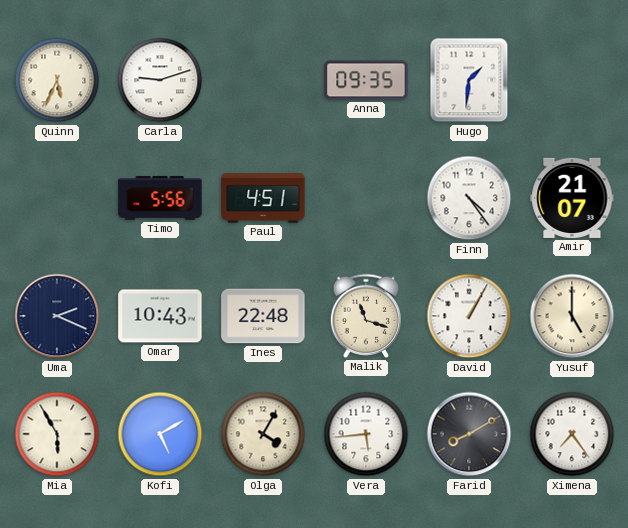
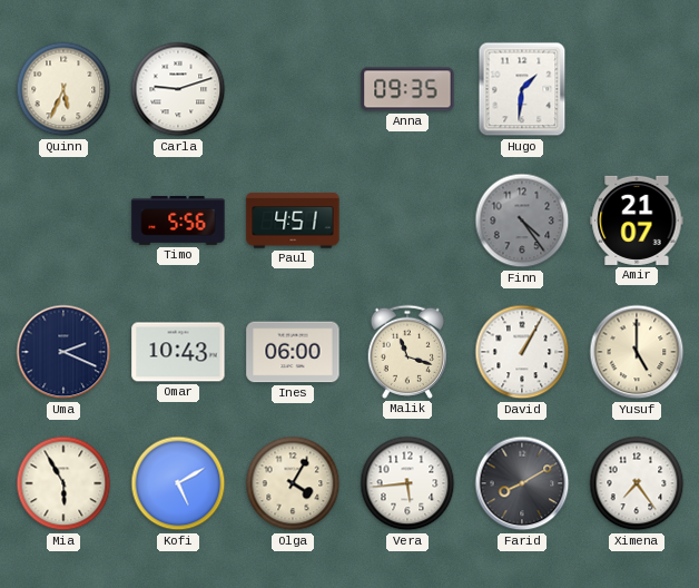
Finn dial: white -> grey (522, 220)
Ines: 22:48 -> 06:00 (293, 352)
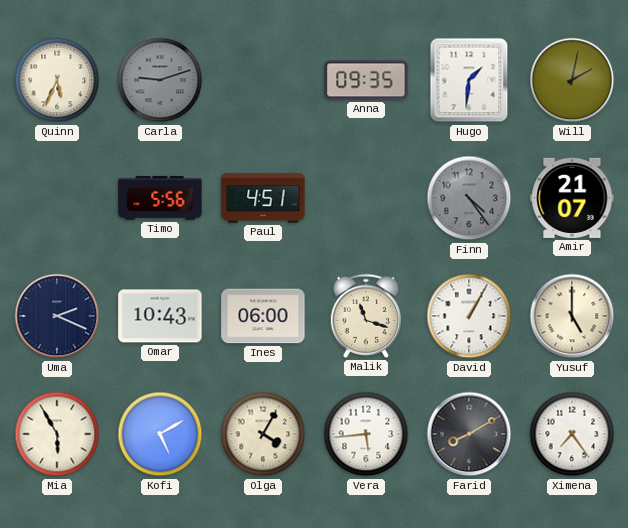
Carla dial: white -> grey (160, 80)
Will: none -> 2:02 (572, 80)
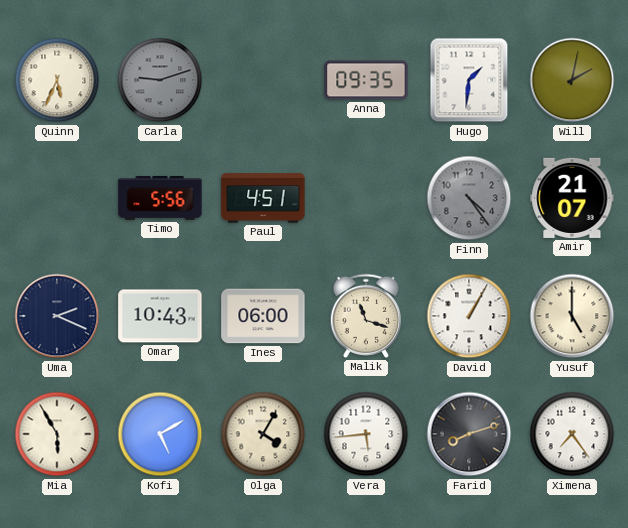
Farid: 8:10 -> 8:12 (469, 434)
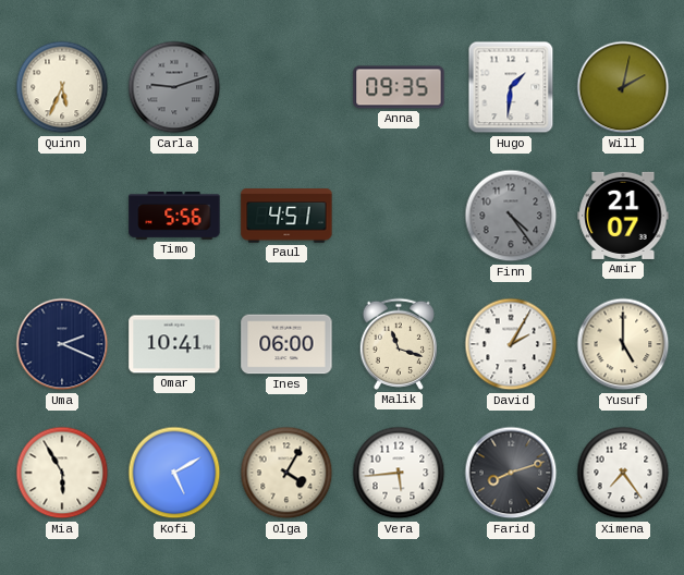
Omar: 10:43 -> 10:41 (174, 344)
David: 1:05 -> 2:05 (511, 344)
